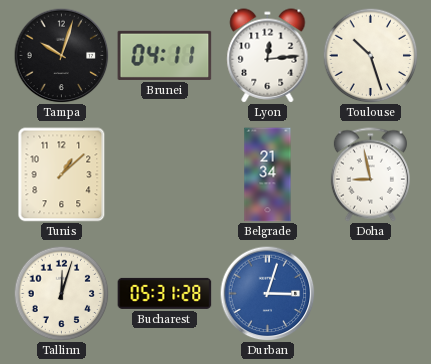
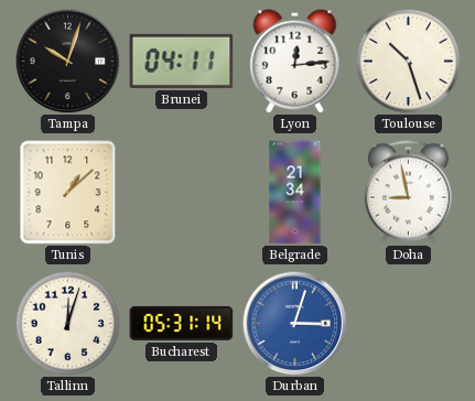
Bucharest: 05:31:28 -> 05:31:14 (182, 323)
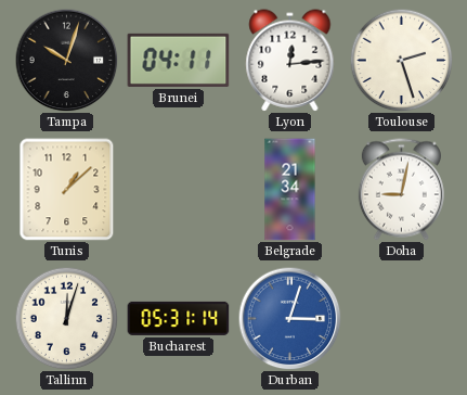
Toulouse: 10:27 -> 2:27 (401, 60)
Doha: 8:58 -> 9:02 (401, 190)
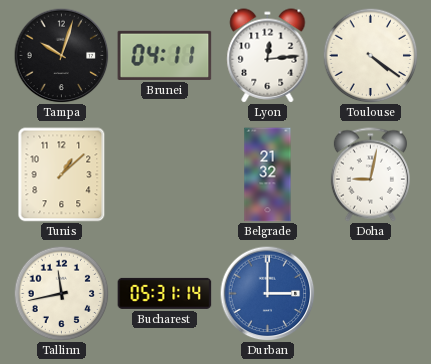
Toulouse: 2:27 -> 4:21 (370, 55)
Belgrade: 21:34 -> 21:32 (268, 175)
Tallinn: 12:03 -> 11:43 (61, 293)
Durban: 3:03 -> 3:00 (267, 293)
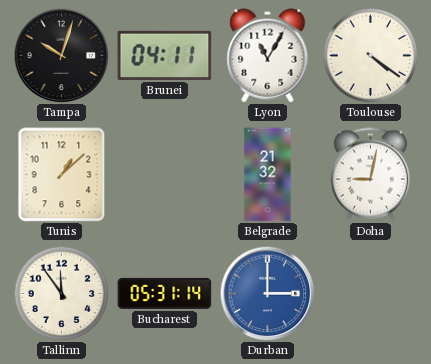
Lyon: 12:14 -> 11:05 (268, 56)
Tallinn: 11:43 -> 11:54 (61, 293)
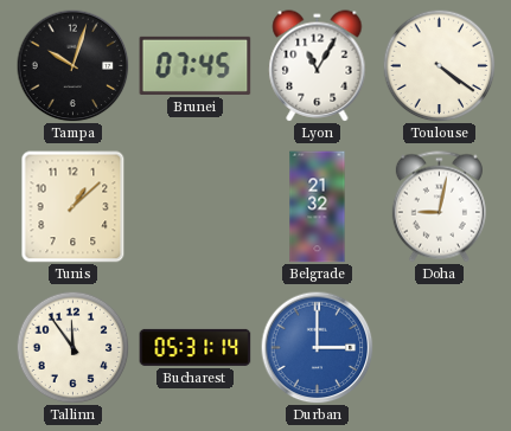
Brunei: 04:11 -> 07:45 (196, 65)
